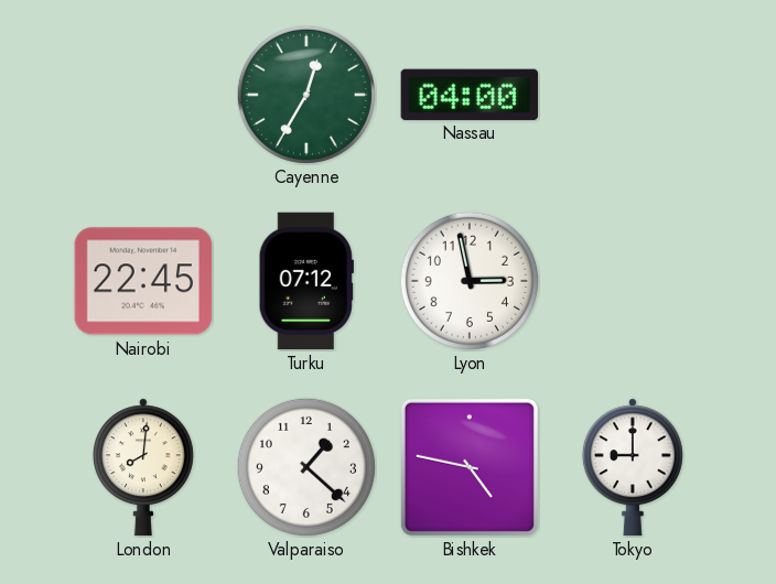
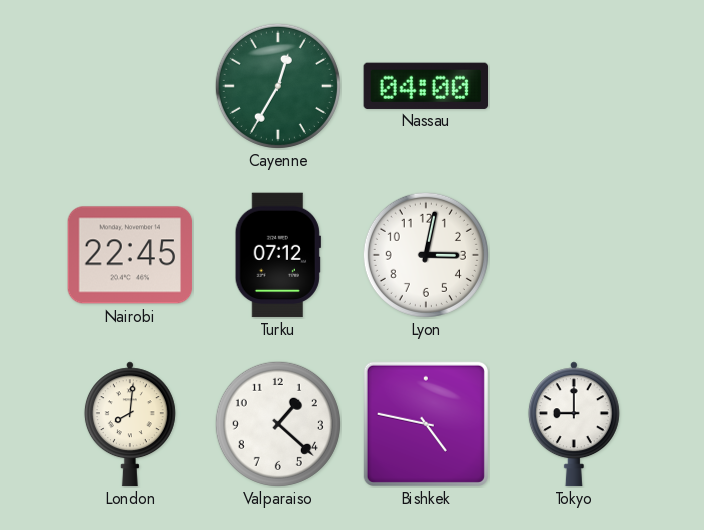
Lyon: 2:58 -> 3:02 (426, 255)
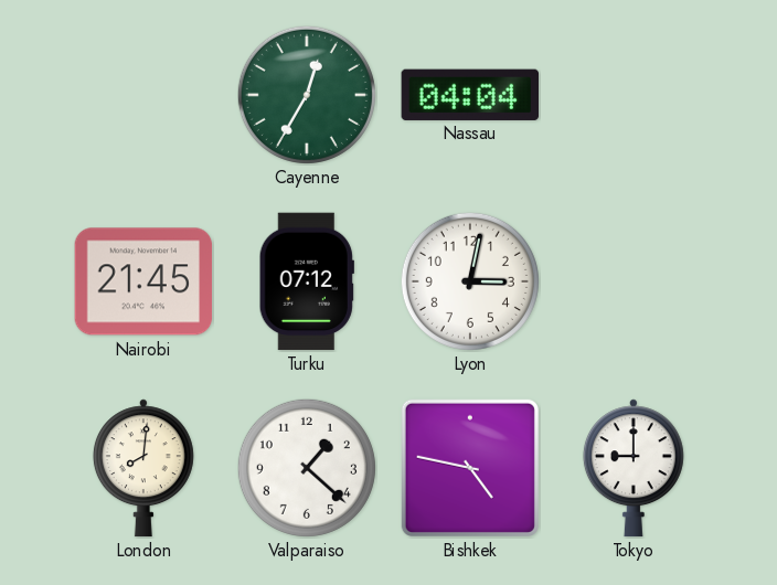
Nassau: 04:00 -> 04:04 (469, 94)
Nairobi: 22:45 -> 21:45 (143, 281)
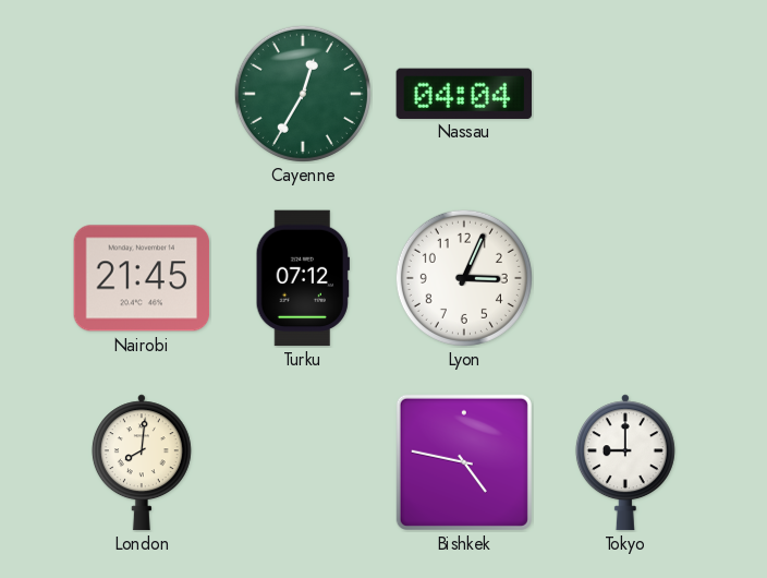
Lyon: 3:02 -> 3:04 (464, 278)
Valparaiso: 1:22 -> none (307, 468)
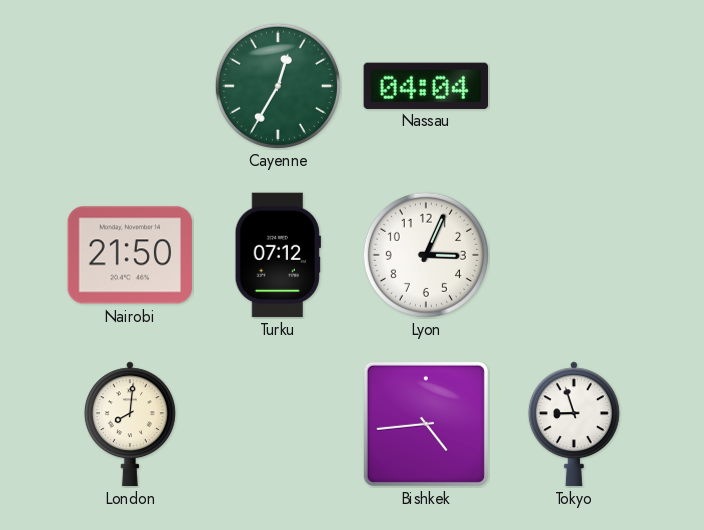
Nairobi: 21:45 -> 21:50 (130, 255)
Bishkek: 4:47 -> 4:44 (426, 424)
Tokyo: 9:00 -> 8:57 (574, 424)
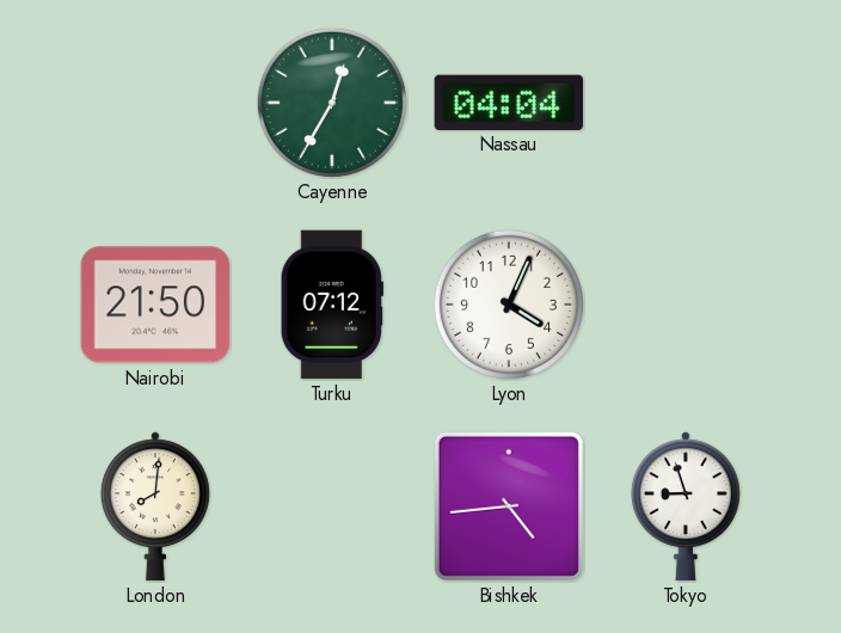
Lyon: 3:04 -> 4:04 (509, 305)
